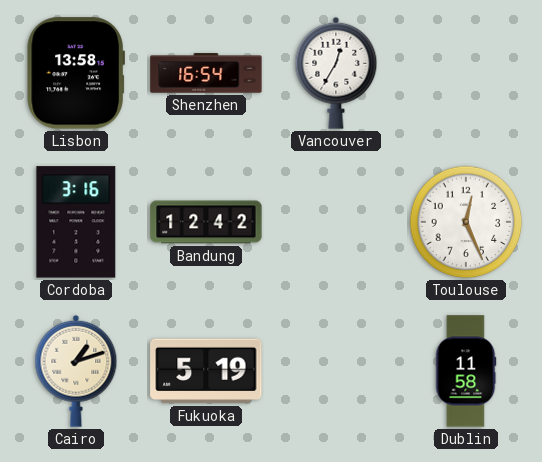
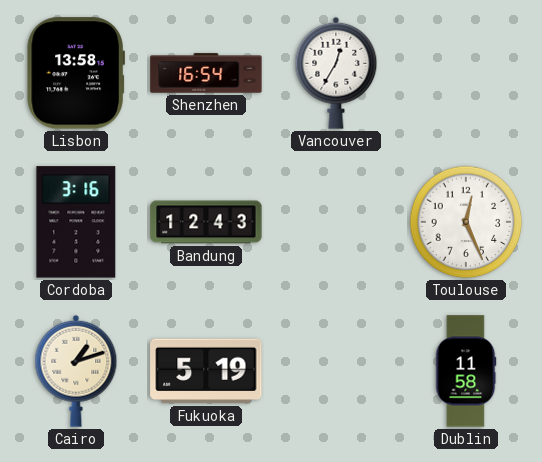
Bandung: 12:42 -> 12:43 (206, 222)
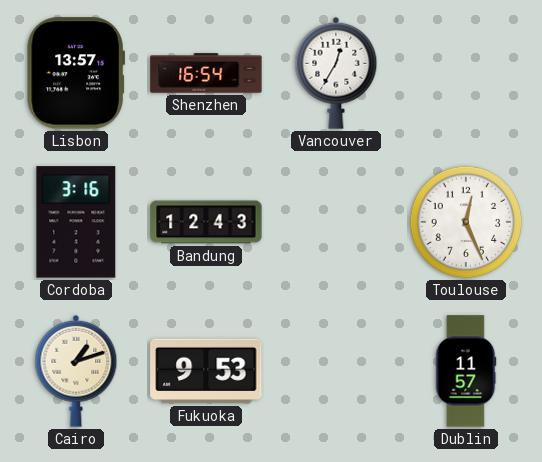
Lisbon: 13:58 -> 13:57 (76, 73)
Fukuoka: 5:19 -> 9:53 (206, 371)
Dublin: 11:58 -> 11:57 (466, 371)
